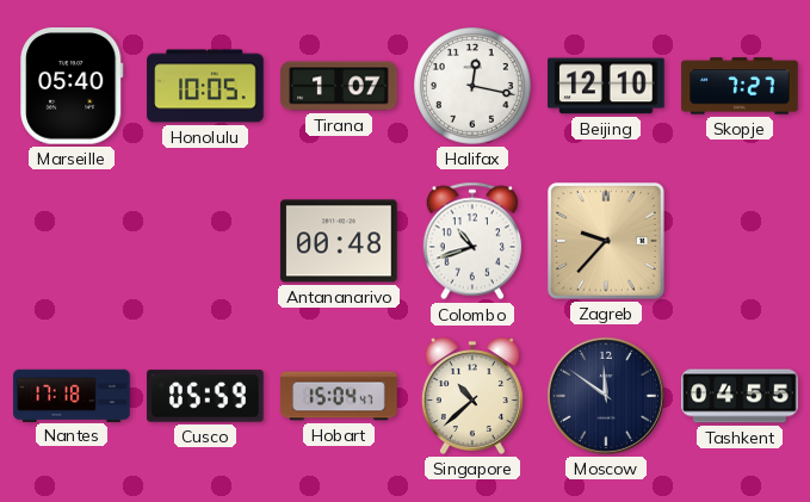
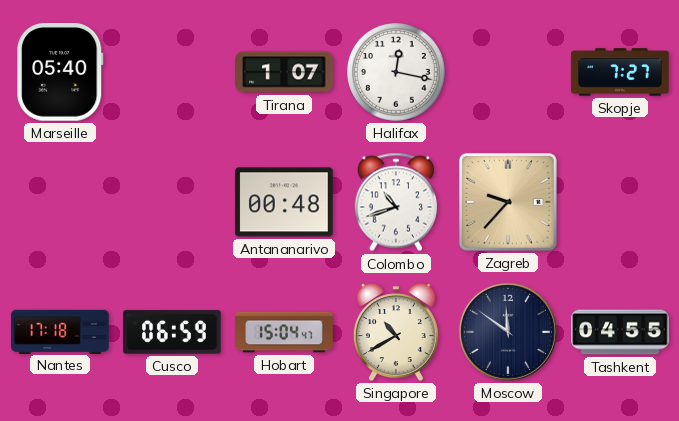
Honolulu: 10:05 -> none (205, 86)
Beijing: 12:10 -> none (606, 86)
Cusco: 05:59 -> 06:59 (172, 332)
Singapore: 10:38 -> 10:40 (396, 332)
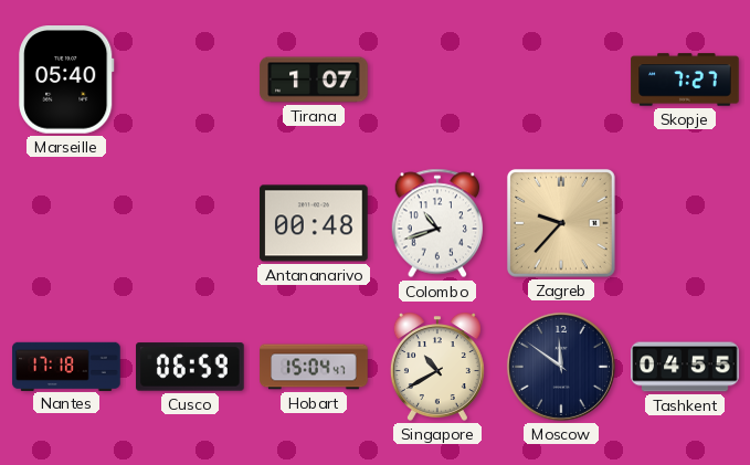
Halifax: 12:17 -> none (397, 73)
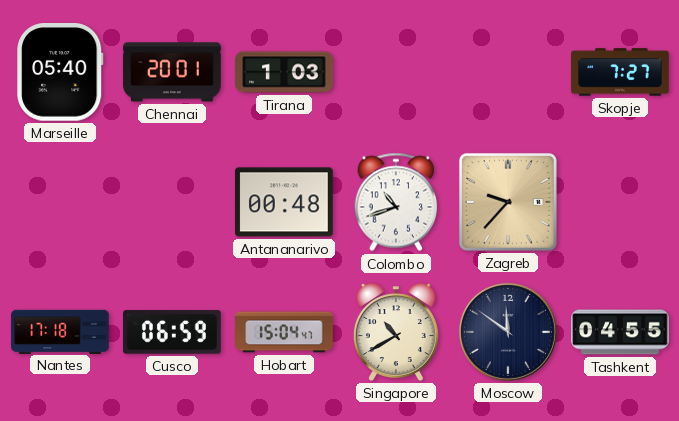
Chennai: none -> 20:01 (172, 72)
Tirana: 1:07 -> 1:03 (284, 72)
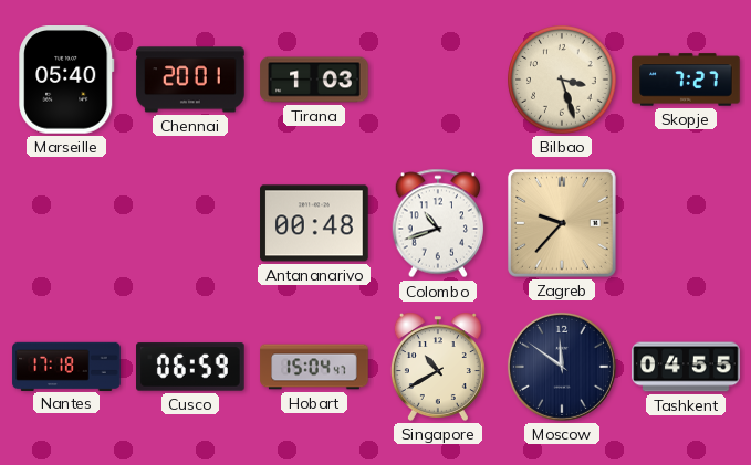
Bilbao: none -> 3:27 (563, 81)
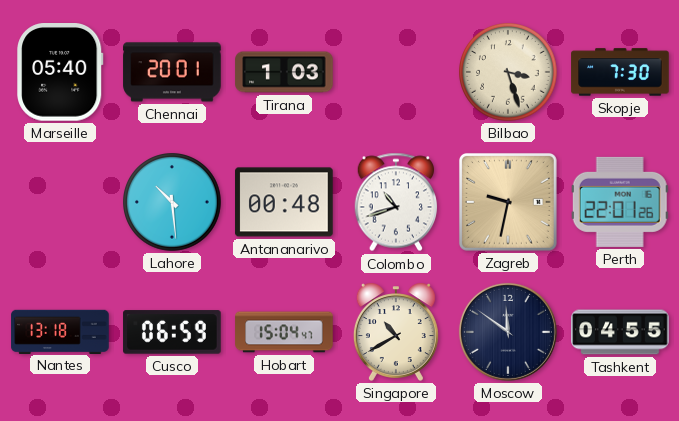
Skopje: 7:27 -> 7:30 (620, 72)
Lahore: none -> 10:29 (173, 203)
Zagreb: 9:37 -> 9:32 (508, 202)
Perth: none -> 22:01 (620, 202)
Nantes: 17:18 -> 13:18 (60, 331)
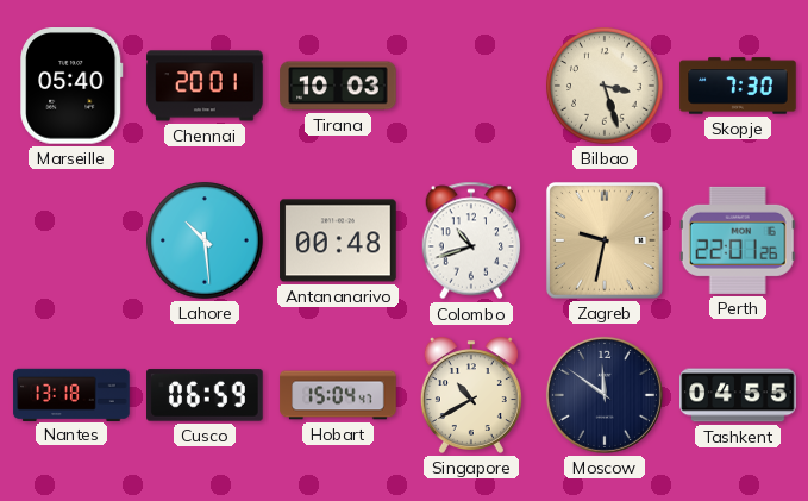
Tirana: 1:03 -> 10:03 (338, 86)
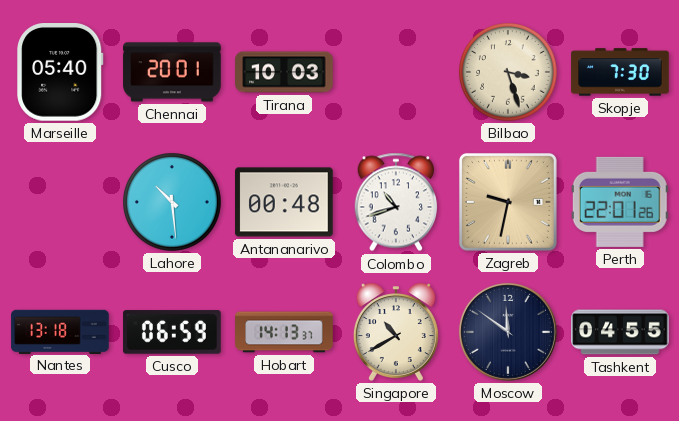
Hobart: 15:04 -> 14:13 (284, 332)
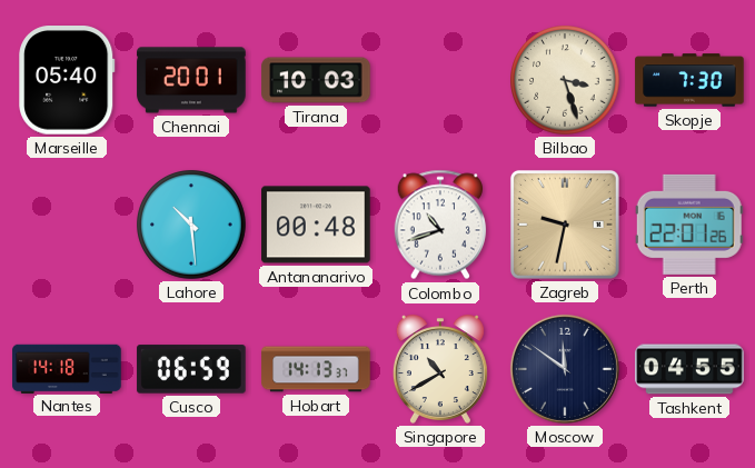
Nantes: 13:18 -> 14:18 (67, 368)
